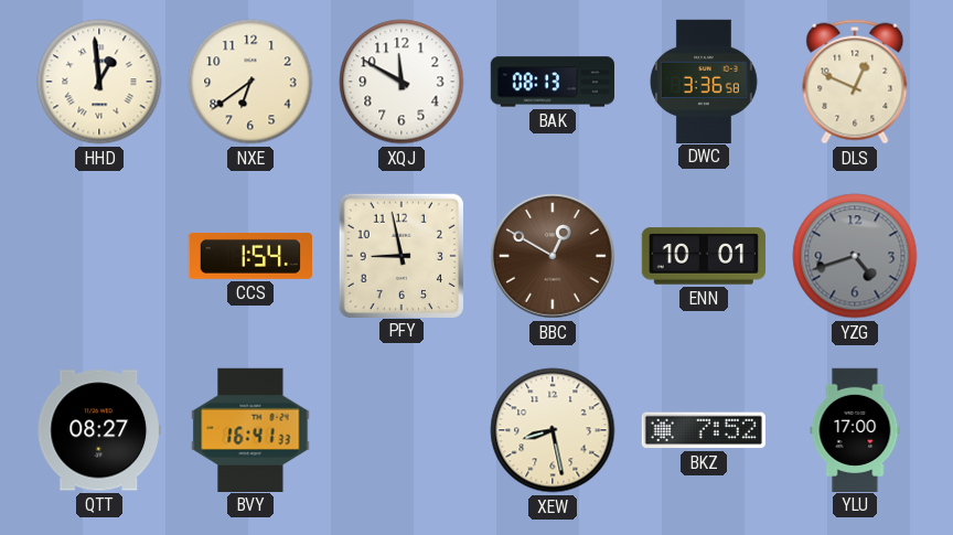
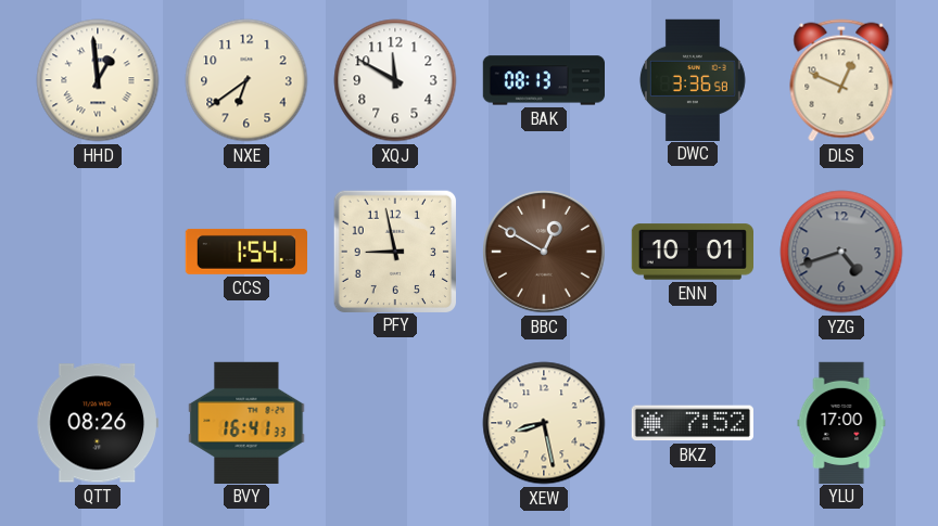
QTT: 08:27 -> 08:26 (98, 423)
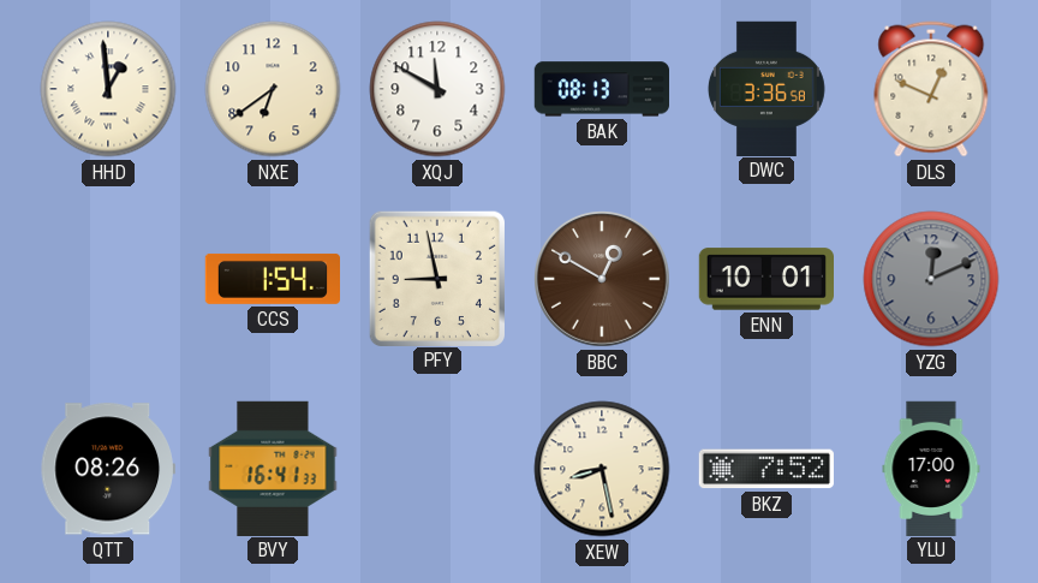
YZG: 4:42 -> 12:11 (931, 279)
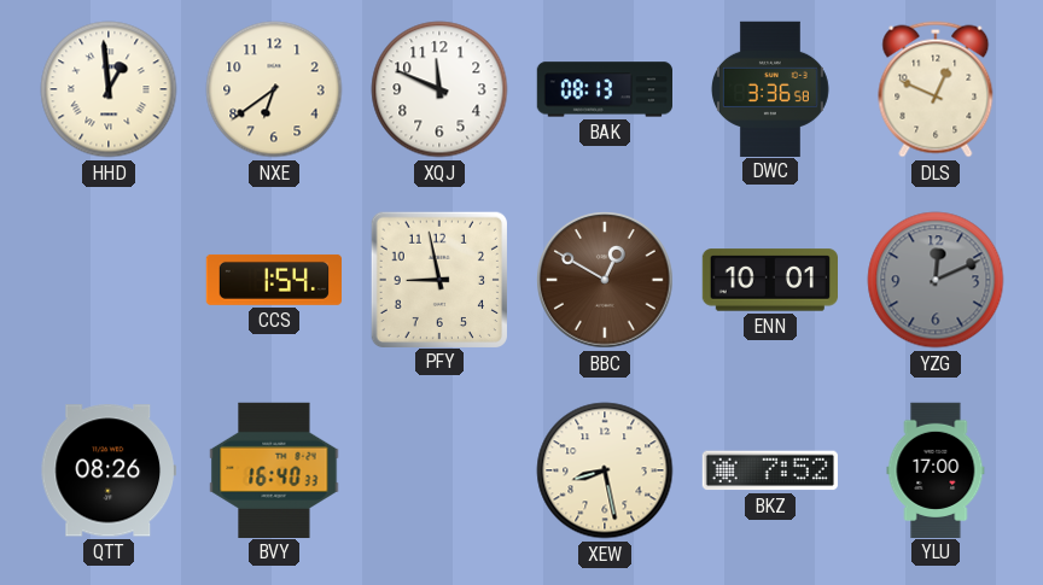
XQJ: 11:50 -> 11:49 (439, 89)
BVY: 16:41 -> 16:40 (274, 469)
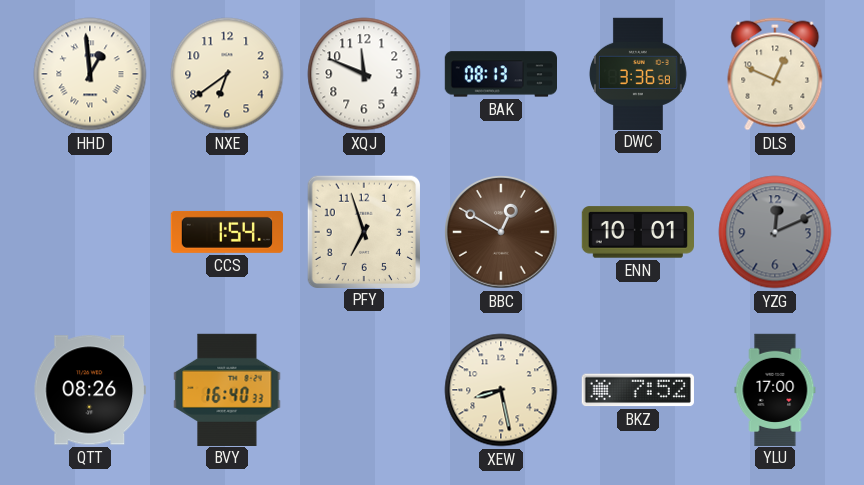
PFY: 8:58 -> 6:57 (363, 231)
